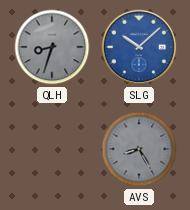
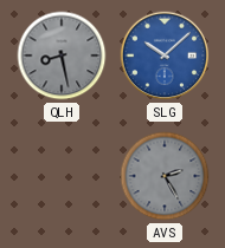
QLH: 8:33 -> 8:28 (62, 56)
AVS: 8:25 -> 2:25 (165, 176)
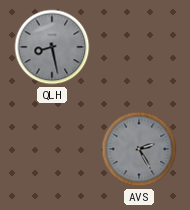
SLG: 10:08 -> none (165, 56)
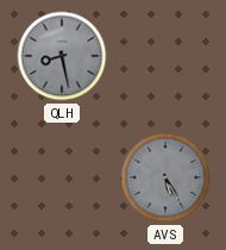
AVS: 2:25 -> 5:25 (165, 177)
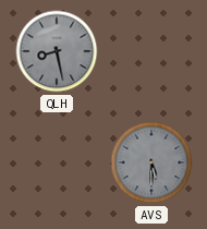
AVS: 5:25 -> 5:30 (151, 162)
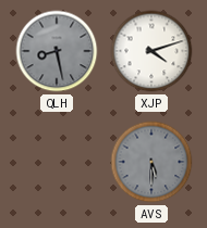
XJP: none -> 4:12 (151, 51)
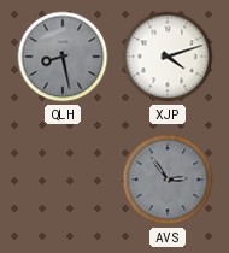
AVS: 5:30 -> 2:54 (168, 180)
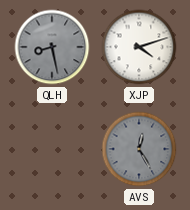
AVS: 2:54 -> 12:25 (139, 149)
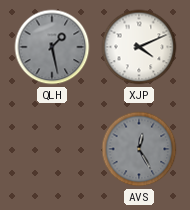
QLH: 8:28 -> 1:28 (52, 47)
XJP: 4:12 -> 4:11 (139, 47)
